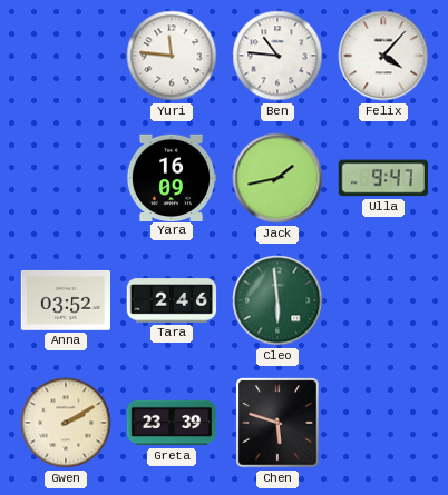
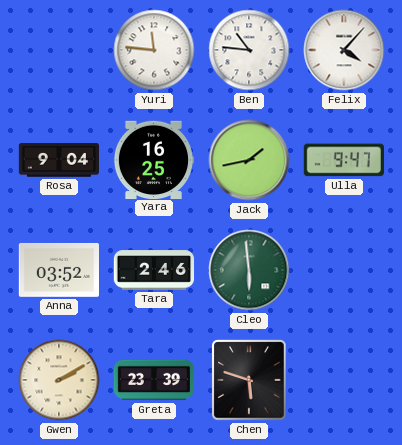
Rosa: none -> 9:04 (58, 160)
Yara: 16:09 -> 16:25 (153, 159)
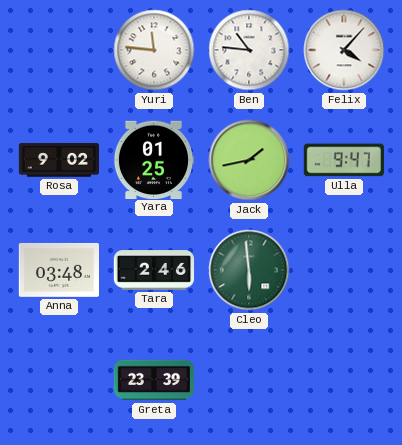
Rosa: 9:04 -> 9:02 (58, 160)
Yara: 16:25 -> 01:25 (153, 159)
Anna: 03:52 -> 03:48 (58, 270)
Gwen: 2:10 -> none (59, 380)
Chen: 5:48 -> none (249, 380)
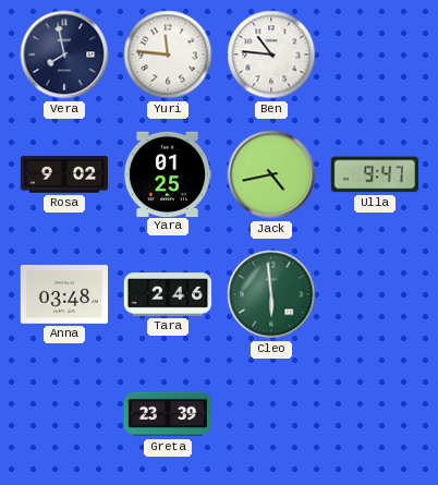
Vera: none -> 7:58 (64, 54)
Felix: 4:07 -> none (344, 50)
Jack: 1:43 -> 4:43 (271, 174)
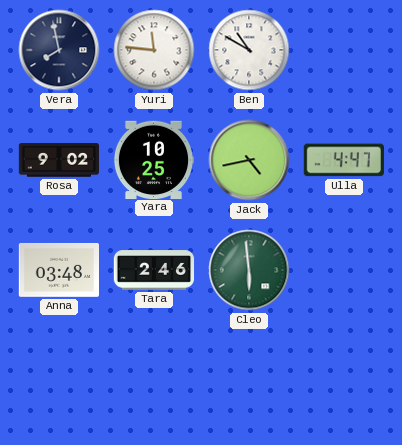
Ben: 10:46 -> 10:50 (249, 50)
Yara: 01:25 -> 10:25 (153, 159)
Ulla: 9:47 -> 4:47 (344, 160)
Greta: 23:39 -> none (168, 414)
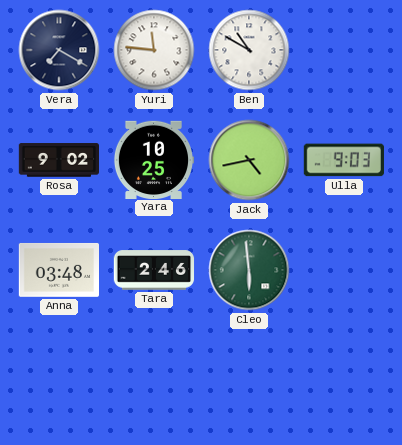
Vera: 7:58 -> 7:20 (59, 50)
Ulla: 4:47 -> 9:03 (344, 160)
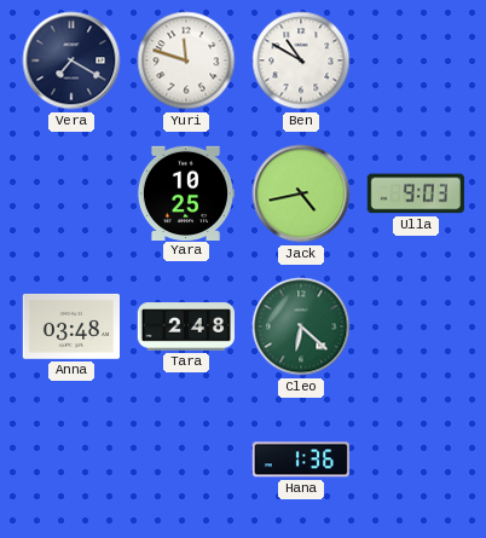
Yuri: 11:46 -> 11:48 (186, 60)
Rosa: 9:02 -> none (58, 160)
Tara: 2:46 -> 2:48 (186, 326)
Cleo: 5:59 -> 6:22 (301, 326)
Hana: none -> 1:36 (301, 459)
